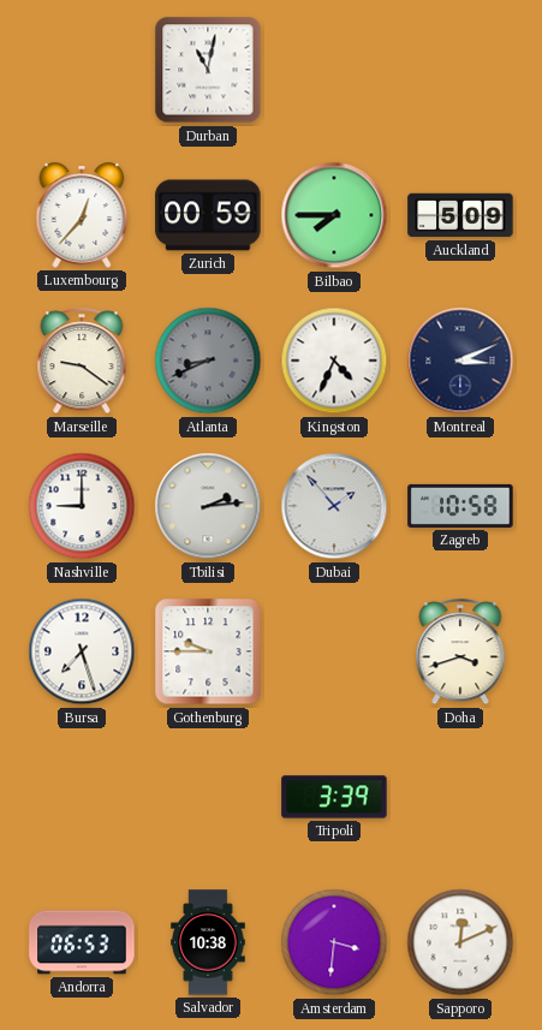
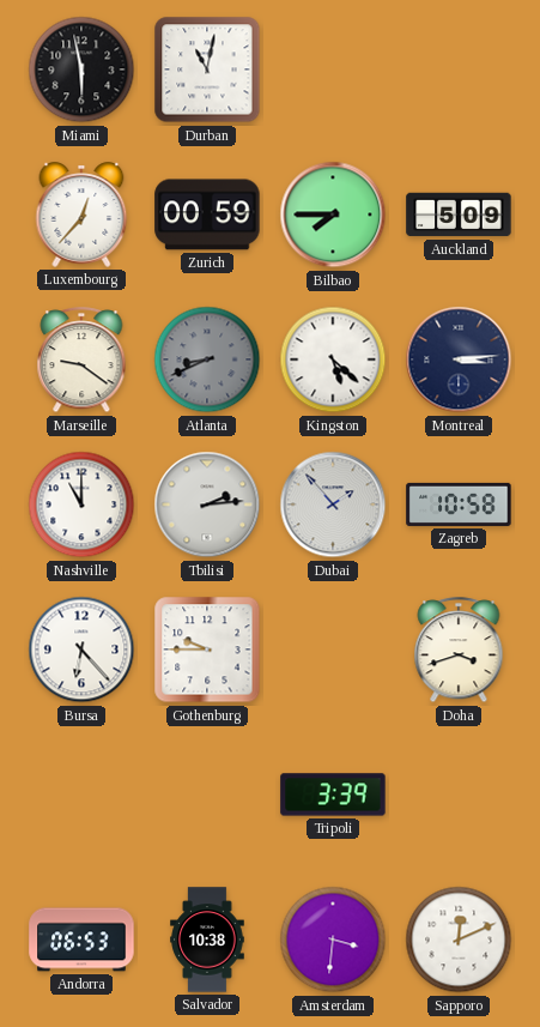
Miami: none -> 5:58 (81, 70)
Kingston: 4:34 -> 5:22 (333, 360)
Montreal: 3:11 -> 3:14 (459, 360)
Nashville: 9:00 -> 11:00 (81, 505)
Bursa: 7:27 -> 6:23 (81, 650)
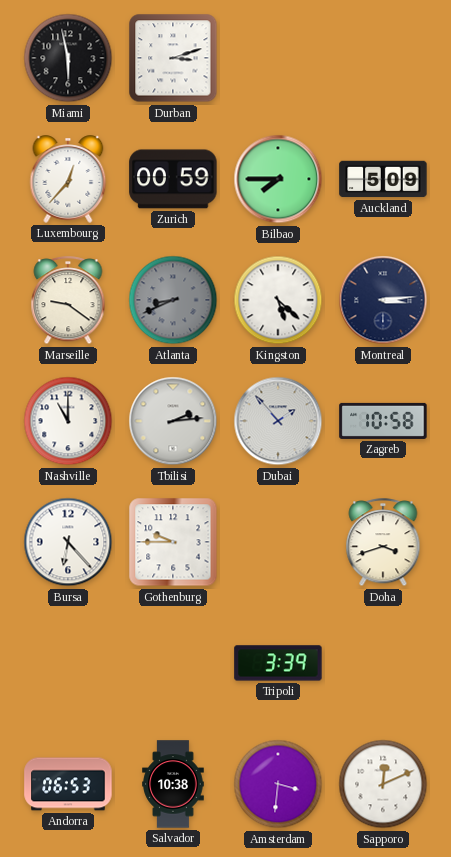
Durban: 11:02 -> 3:12 (173, 58)
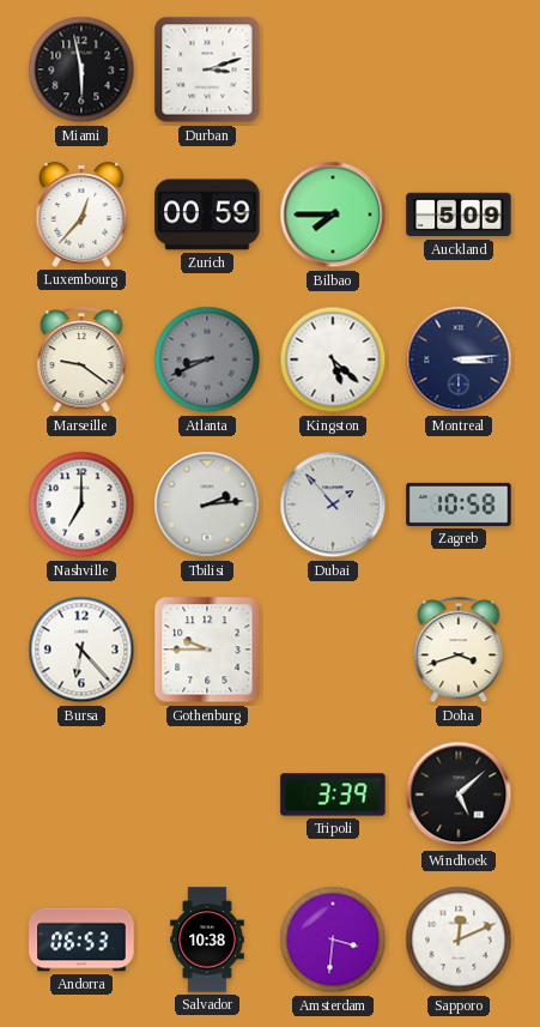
Nashville: 11:00 -> 7:00 (81, 505)
Windhoek: none -> 5:08 (459, 795)
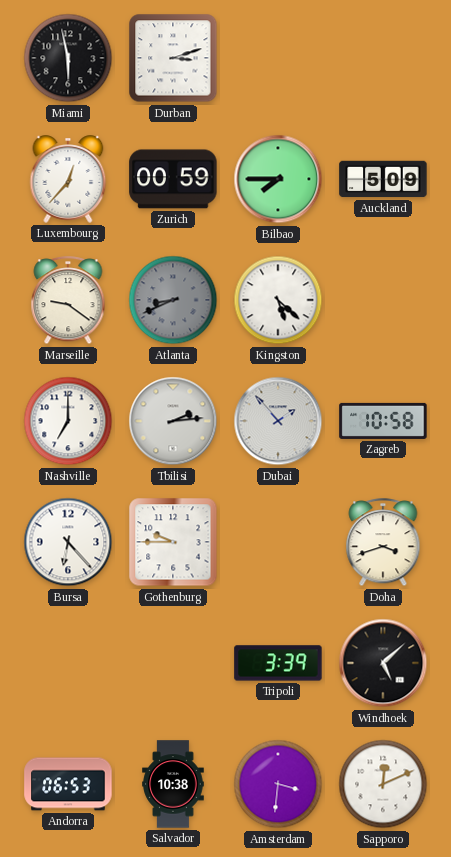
Montreal: 3:14 -> none (459, 360)
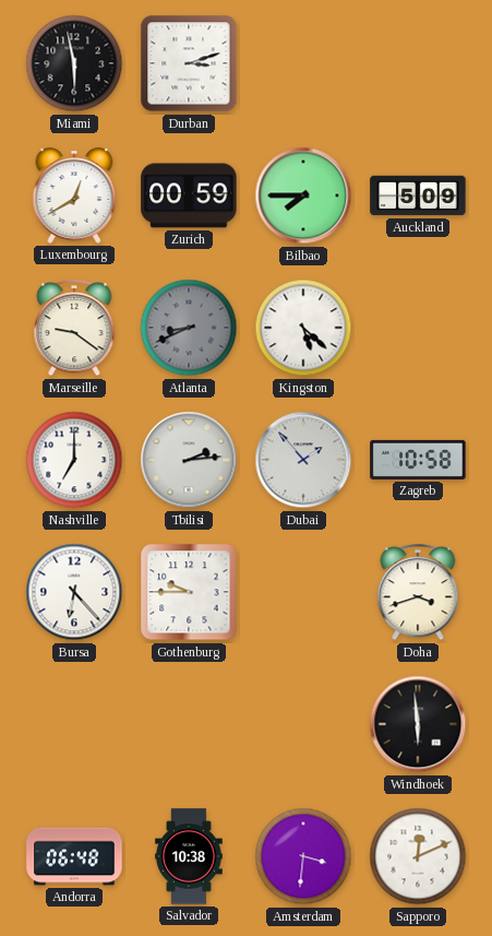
Luxembourg: 12:37 -> 12:40 (74, 196)
Tripoli: 3:39 -> none (278, 663)
Windhoek: 5:08 -> 5:59 (418, 724)
Andorra: 06:53 -> 06:48 (74, 856)
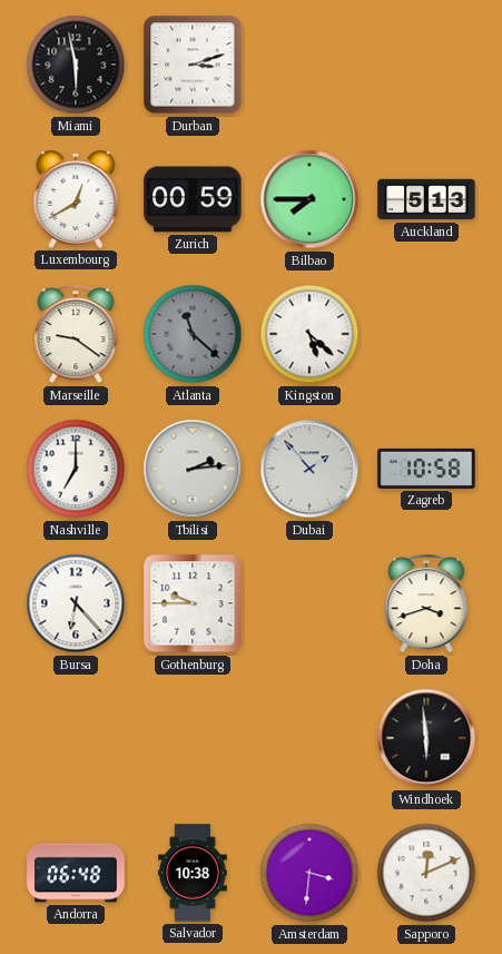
Auckland: 5:09 -> 5:13 (426, 199)
Atlanta: 8:41 -> 11:22 (193, 334)
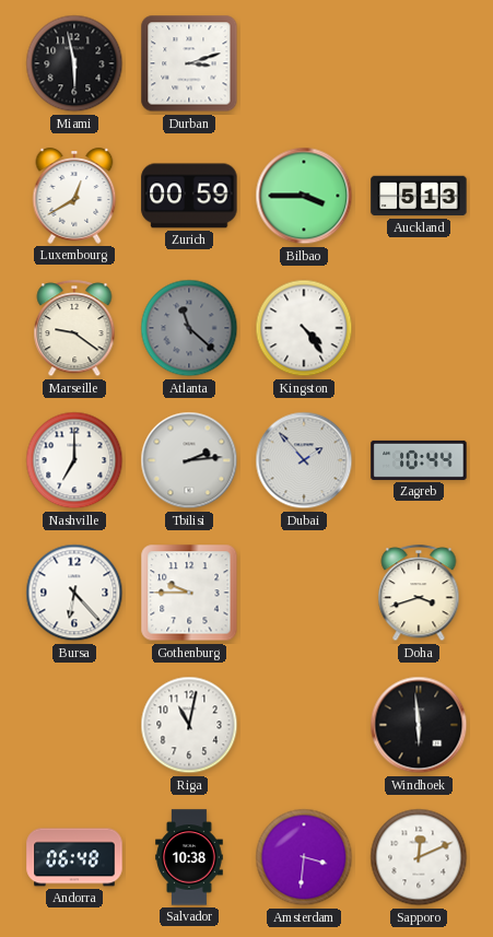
Bilbao: 7:45 -> 3:45 (304, 196)
Kingston: 5:22 -> 4:24 (304, 328)
Zagreb: 10:58 -> 10:44 (419, 460)
Riga: none -> 11:02 (189, 725)
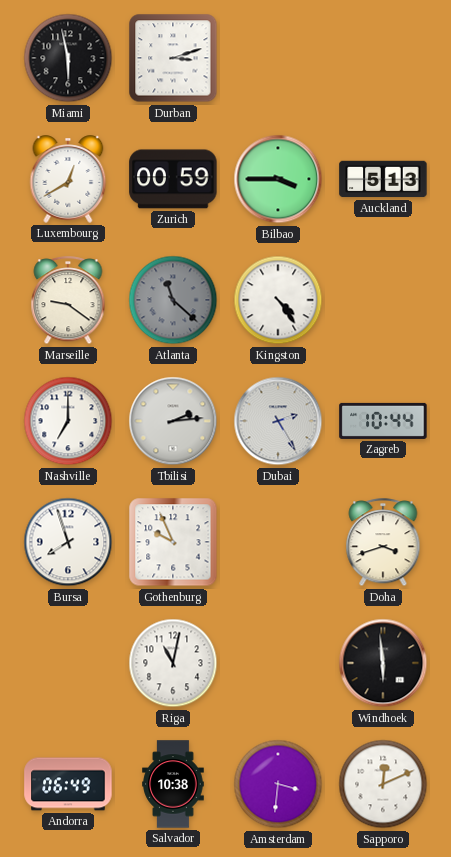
Dubai: 1:53 -> 2:25 (278, 421)
Bursa: 6:23 -> 7:57 (68, 542)
Gothenburg: 9:45 -> 9:56 (173, 542)
Andorra: 06:48 -> 06:49 (68, 784)
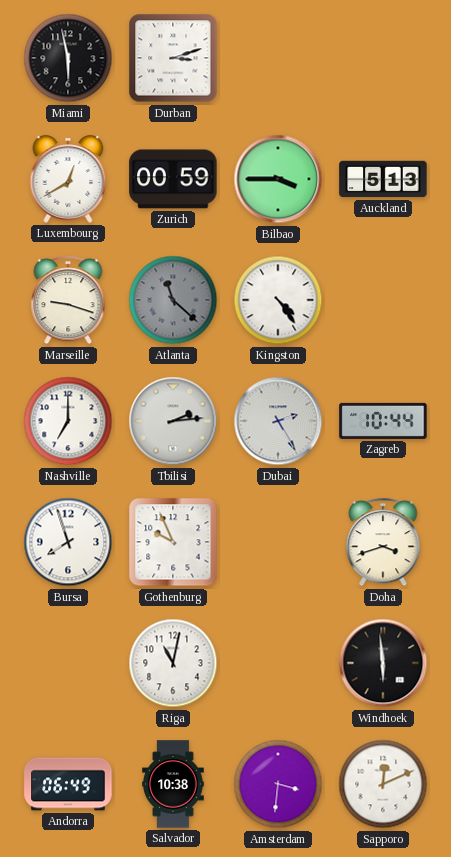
Marseille: 9:21 -> 9:18 (68, 301)
